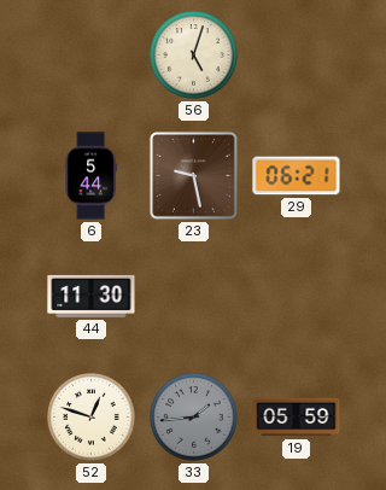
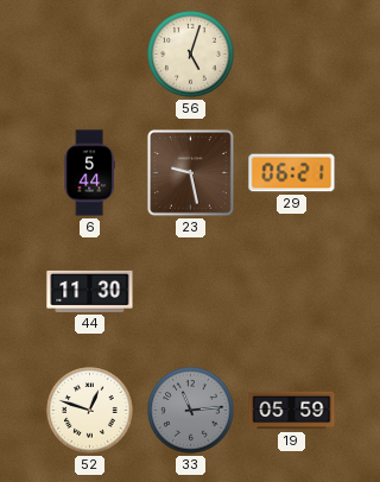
33: 1:44 -> 11:14 (191, 411)
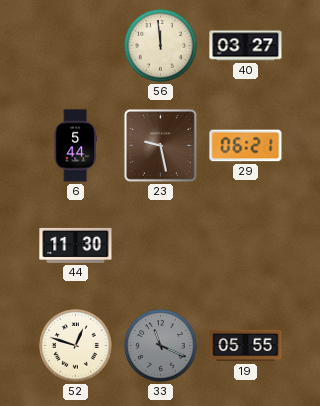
56: 5:03 -> 11:59 (161, 46)
40: none -> 03:27 (246, 46)
33: 11:14 -> 11:19 (161, 346)
19: 05:59 -> 05:55 (246, 346)
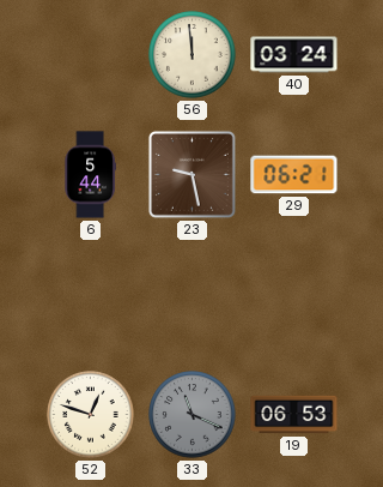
40: 03:27 -> 03:24 (294, 55)
44: 11:30 -> none (76, 245)
19: 05:55 -> 06:53 (294, 415)
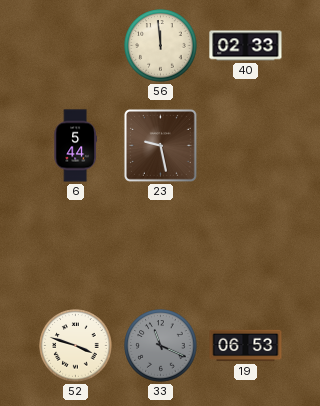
40: 03:24 -> 02:33 (246, 46)
29: 06:21 -> none (294, 175)
52: 12:48 -> 3:48 (76, 346)
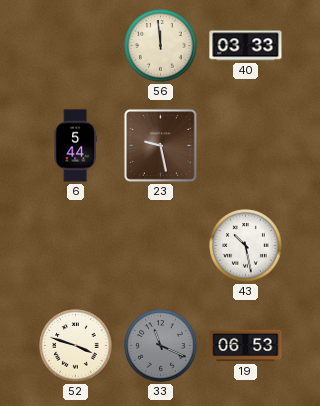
40: 02:33 -> 03:33 (246, 46)
43: none -> 10:28 (246, 246)
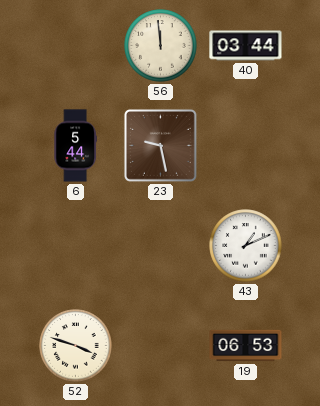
40: 03:33 -> 03:44 (246, 46)
43: 10:28 -> 1:11 (246, 246)
33: 11:19 -> none (161, 346)
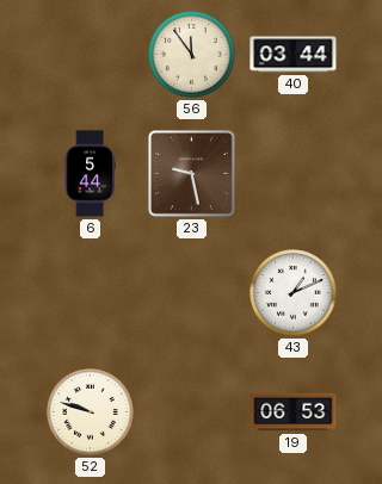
56: 11:59 -> 11:54 (192, 55)
52: 3:48 -> 9:48 (91, 412)
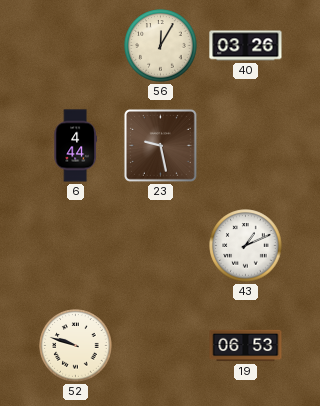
56: 11:54 -> 12:05 (161, 46)
40: 03:44 -> 03:26 (246, 46)
6: 5:44 -> 4:44 (75, 146)
